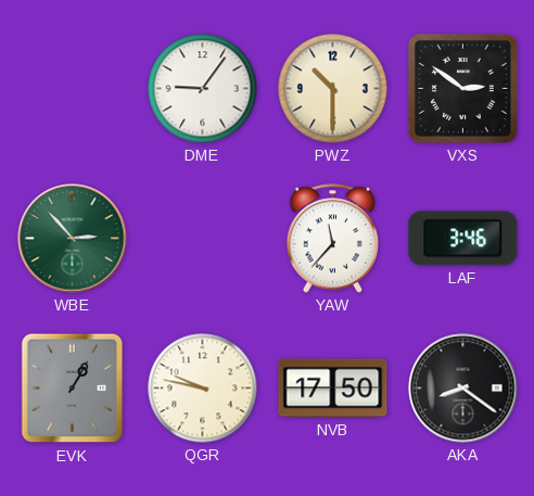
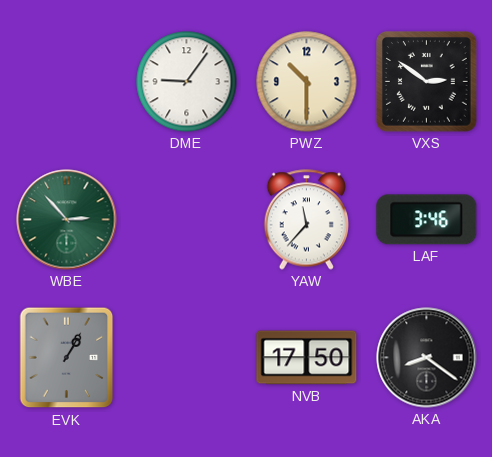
QGR: 9:47 -> none (203, 389)
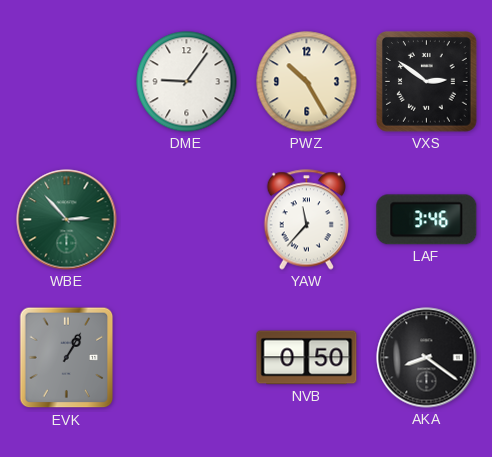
PWZ: 10:30 -> 10:25 (307, 82)
NVB: 17:50 -> 0:50 (307, 358)
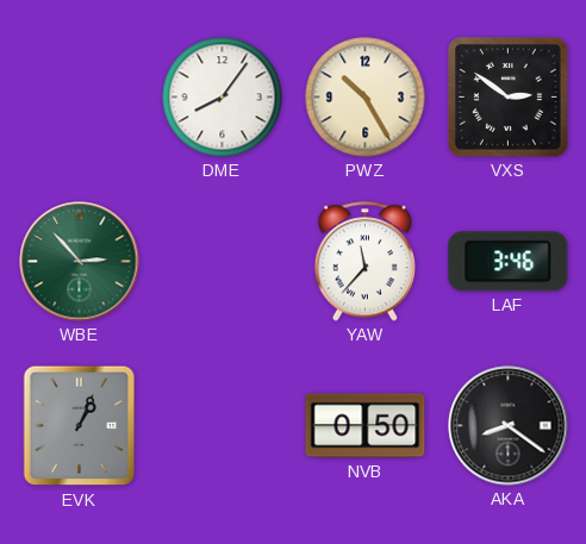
DME: 9:06 -> 8:06 (223, 98)
EVK: 1:05 -> 1:04 (80, 426)
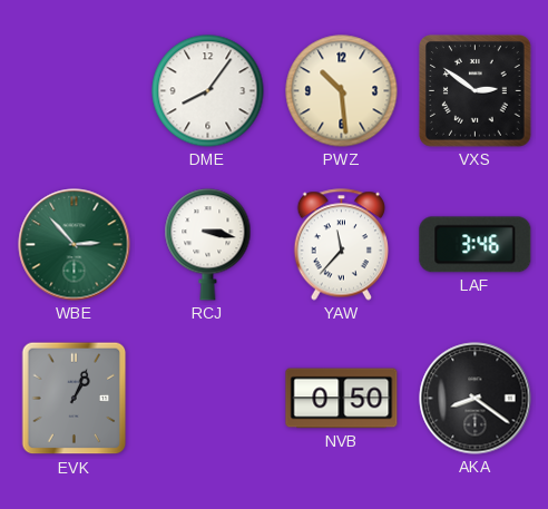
PWZ: 10:25 -> 10:29 (342, 91)
RCJ: none -> 3:17 (208, 245)
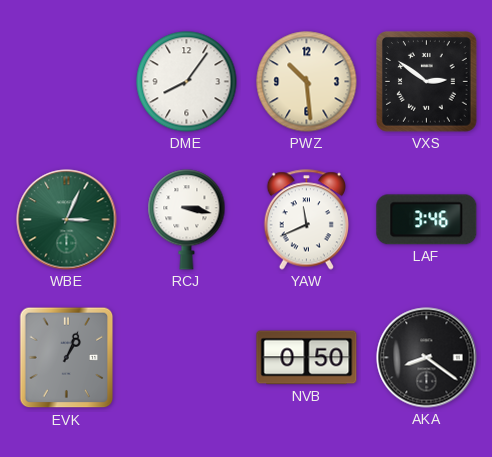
WBE: 2:53 -> 3:04 (67, 220)
YAW: 11:37 -> 11:41 (306, 220)
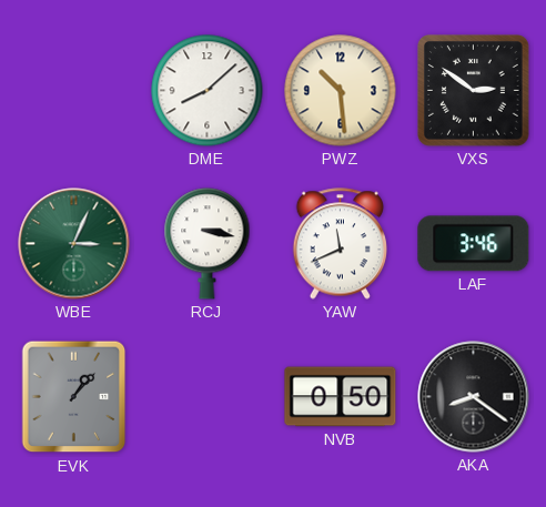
DME: 8:06 -> 8:08 (208, 91)
EVK: 1:04 -> 1:07 (74, 397)
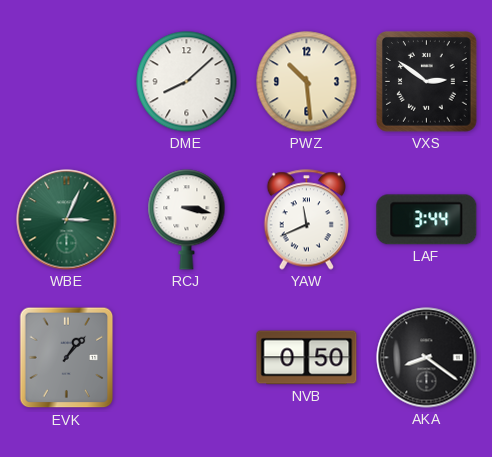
LAF: 3:46 -> 3:44 (427, 220)
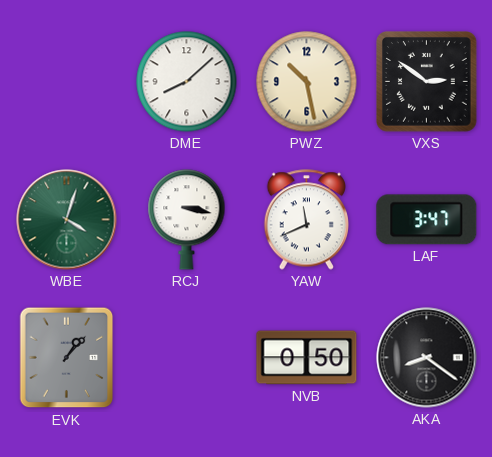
PWZ: 10:29 -> 10:28 (307, 82)
WBE: 3:04 -> 4:03 (67, 220)
LAF: 3:44 -> 3:47 (427, 220)
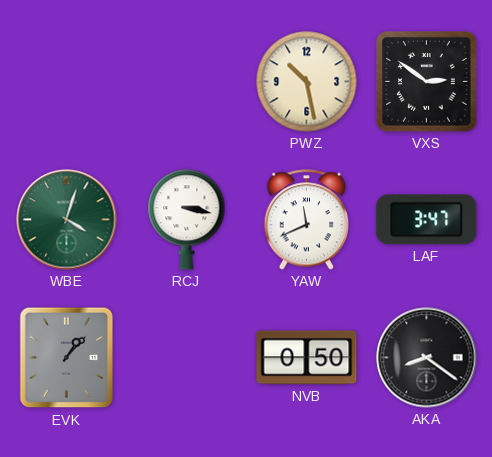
DME: 8:08 -> none (187, 82)
